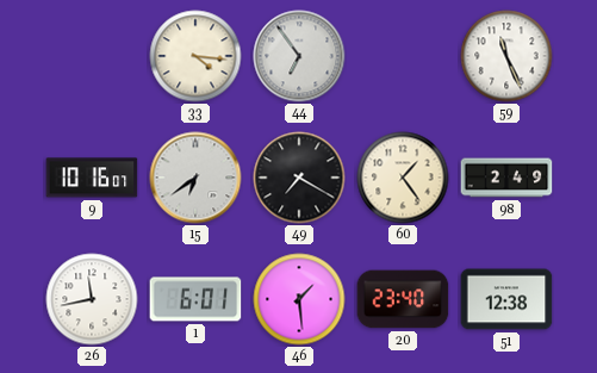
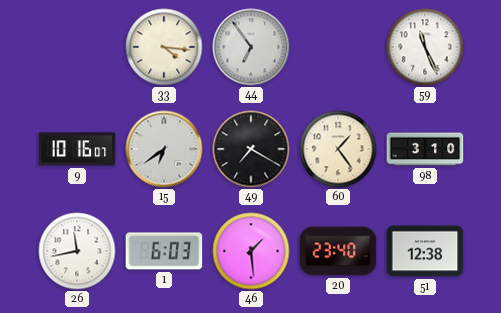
98: 2:49 -> 3:10 (425, 149)
1: 6:01 -> 6:03 (164, 251)
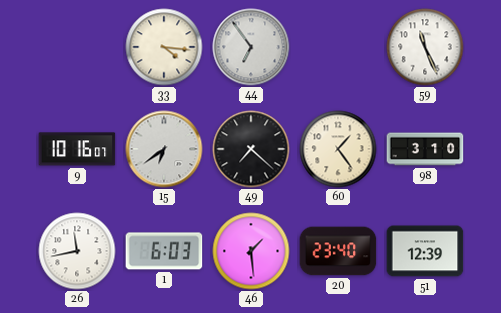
49: 7:20 -> 7:22 (251, 149)
51: 12:38 -> 12:39 (425, 251)
